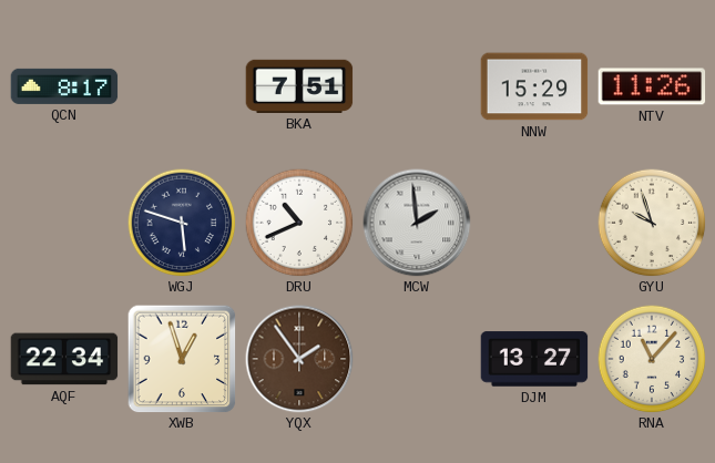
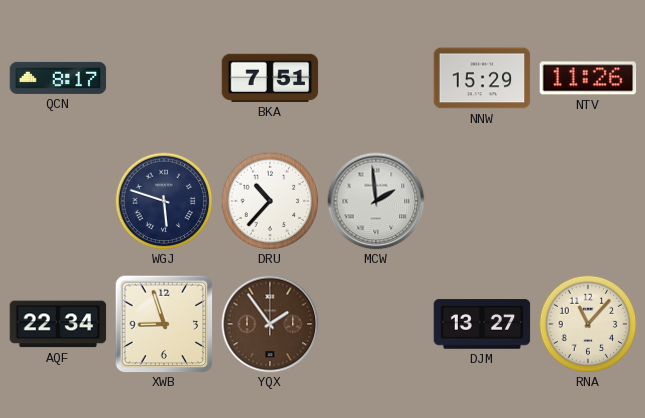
DRU: 10:41 -> 10:37 (270, 201)
GYU: 9:57 -> none (652, 223)
XWB: 12:57 -> 8:57 (164, 324)
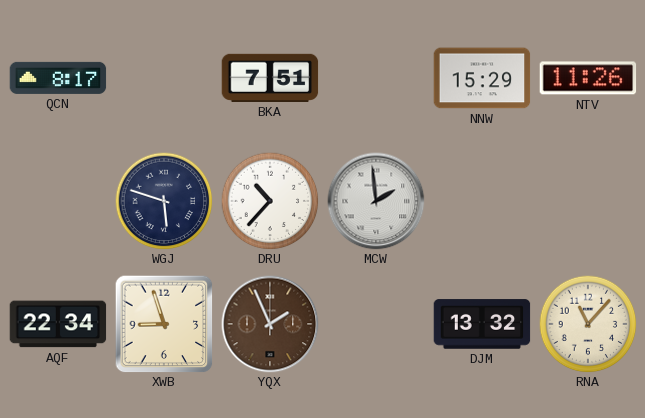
YQX: 1:54 -> 1:56 (270, 324)
DJM: 13:27 -> 13:32 (482, 324)
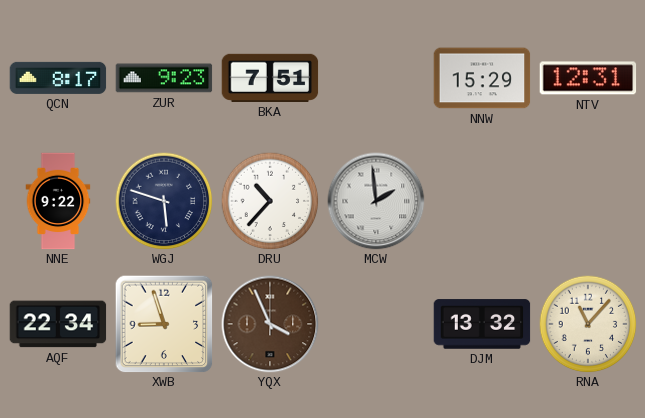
ZUR: none -> 9:23 (164, 78)
NTV: 11:26 -> 12:31 (588, 78)
NNE: none -> 9:22 (58, 201)
YQX: 1:56 -> 3:56 (270, 324)
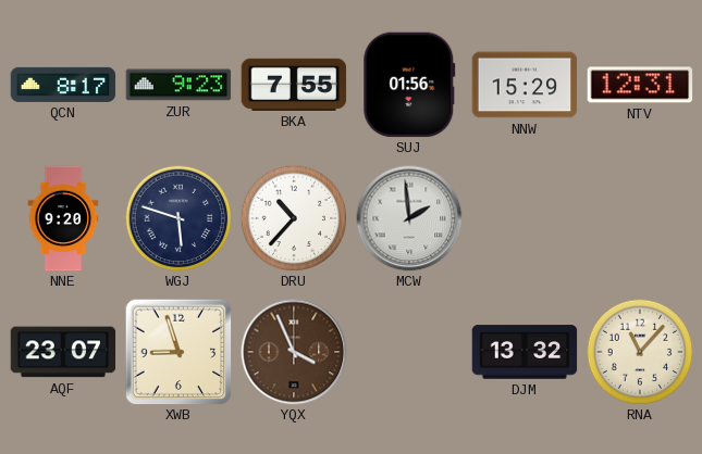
BKA: 7:51 -> 7:55 (294, 85)
SUJ: none -> 01:56 (409, 85)
NNE: 9:22 -> 9:20 (63, 218)
AQF: 22:34 -> 23:07 (63, 352)
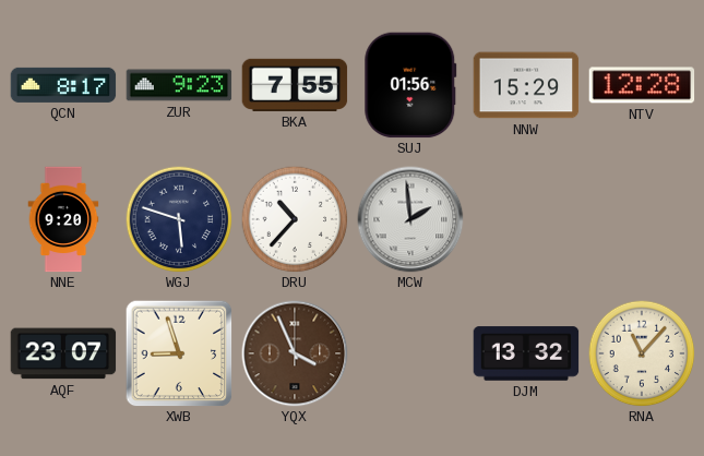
NTV: 12:31 -> 12:28 (642, 85)
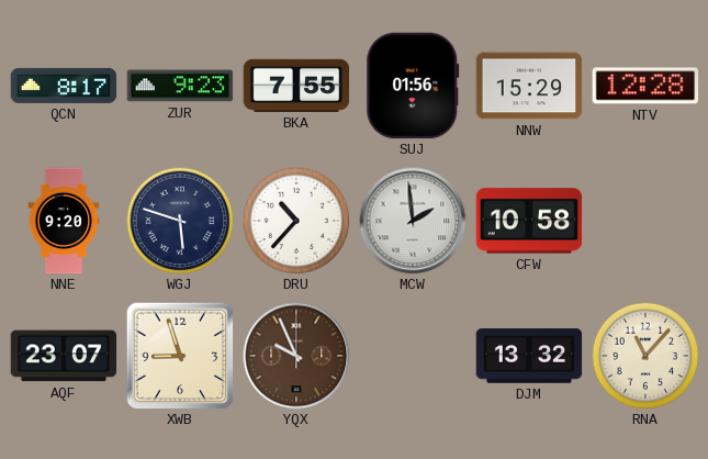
CFW: none -> 10:58 (529, 221)
YQX: 3:56 -> 9:56 (296, 356)
